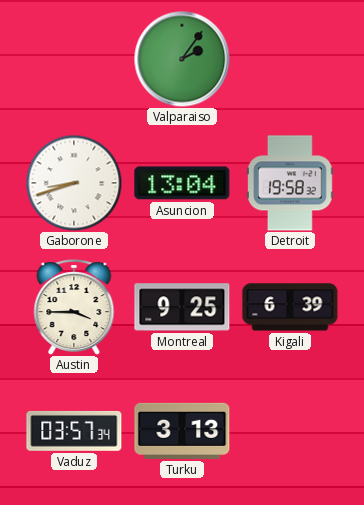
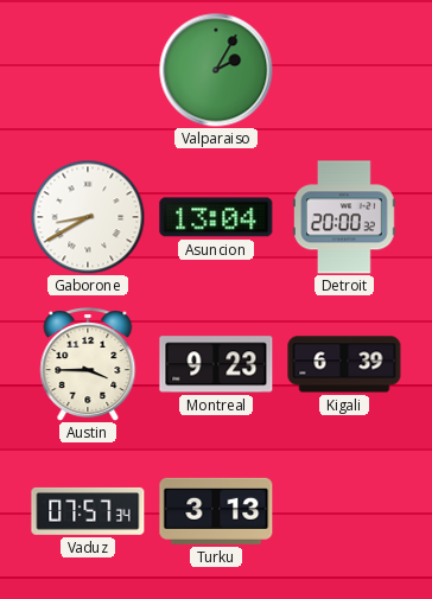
Valparaiso: 2:06 -> 2:05 (216, 70)
Gaborone: 8:42 -> 8:40 (88, 217)
Detroit: 19:58 -> 20:00 (344, 217)
Montreal: 9:25 -> 9:23 (216, 364)
Vaduz: 03:57 -> 07:57 (88, 511)
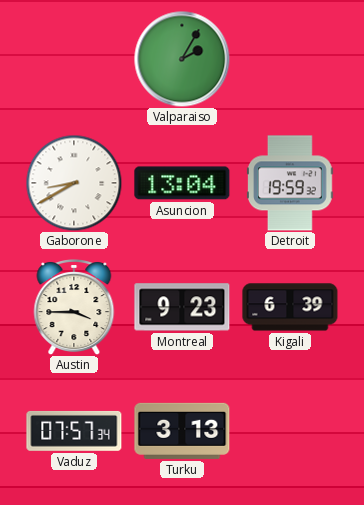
Detroit: 20:00 -> 19:59 (290, 183)
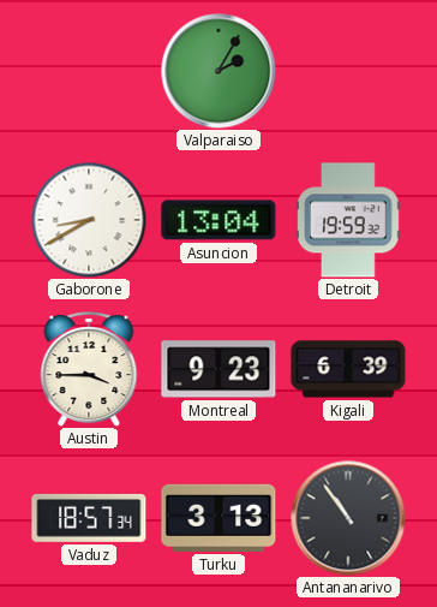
Vaduz: 07:57 -> 18:57 (89, 518)
Antananarivo: none -> 10:54 (348, 518)
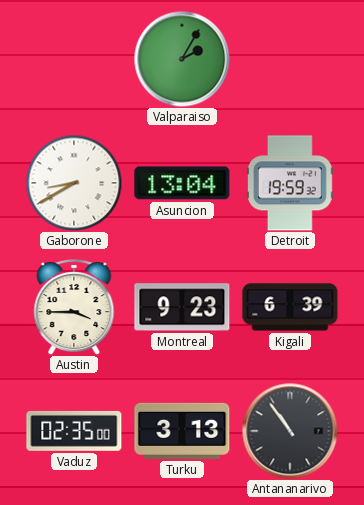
Vaduz: 18:57 -> 02:35 (74, 431)
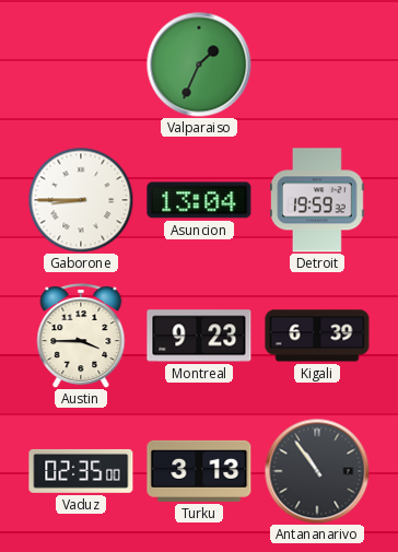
Valparaiso: 2:05 -> 1:34 (199, 64)
Gaborone: 8:40 -> 8:45 (81, 200)
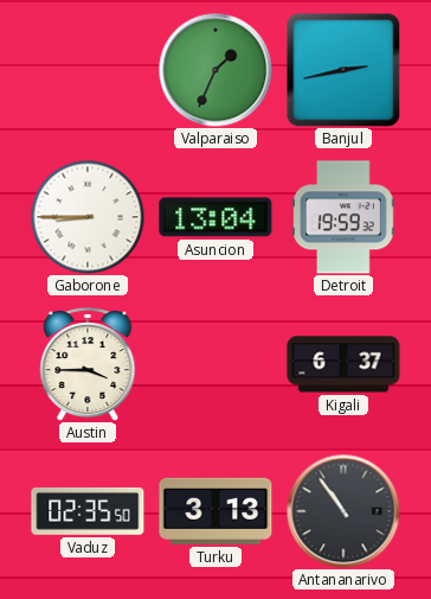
Banjul: none -> 2:43 (343, 70)
Montreal: 9:23 -> none (199, 336)
Kigali: 6:39 -> 6:37 (343, 364)
Vaduz: 02:35:00 -> 02:35:50 (88, 511)
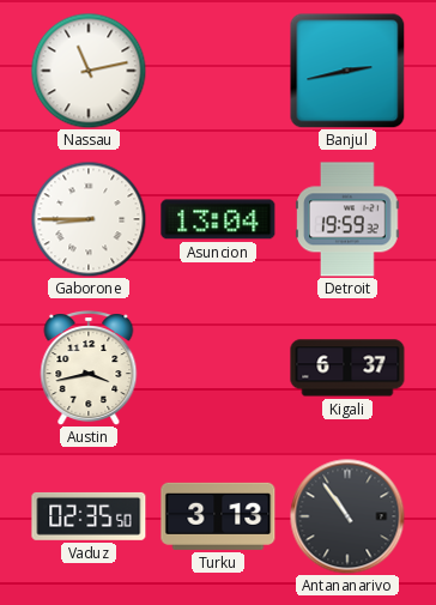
Nassau: none -> 11:13 (89, 71)
Valparaiso: 1:34 -> none (215, 70)
Austin: 3:45 -> 3:43 (89, 369)
